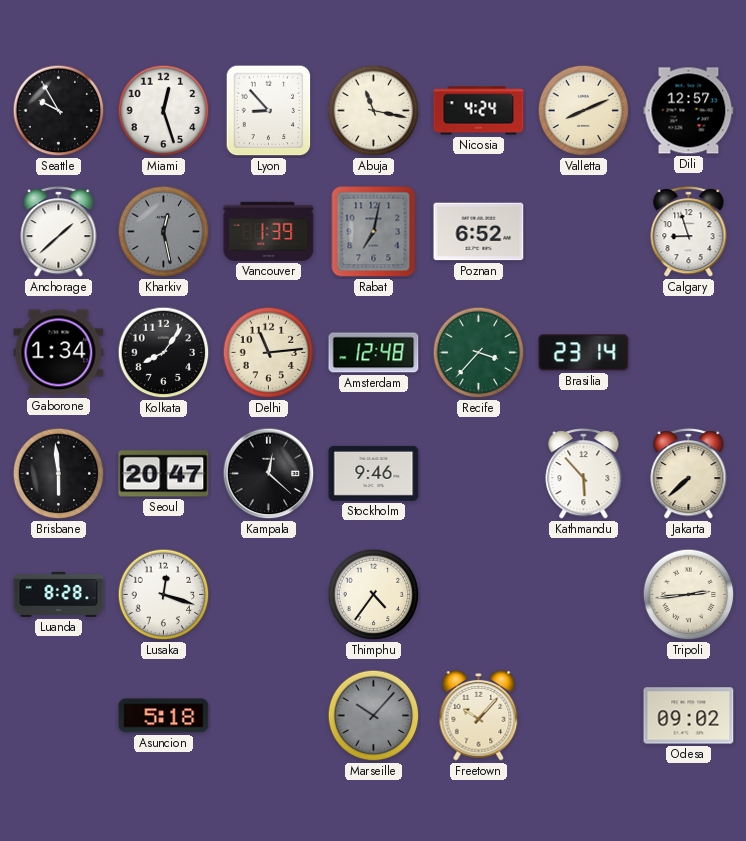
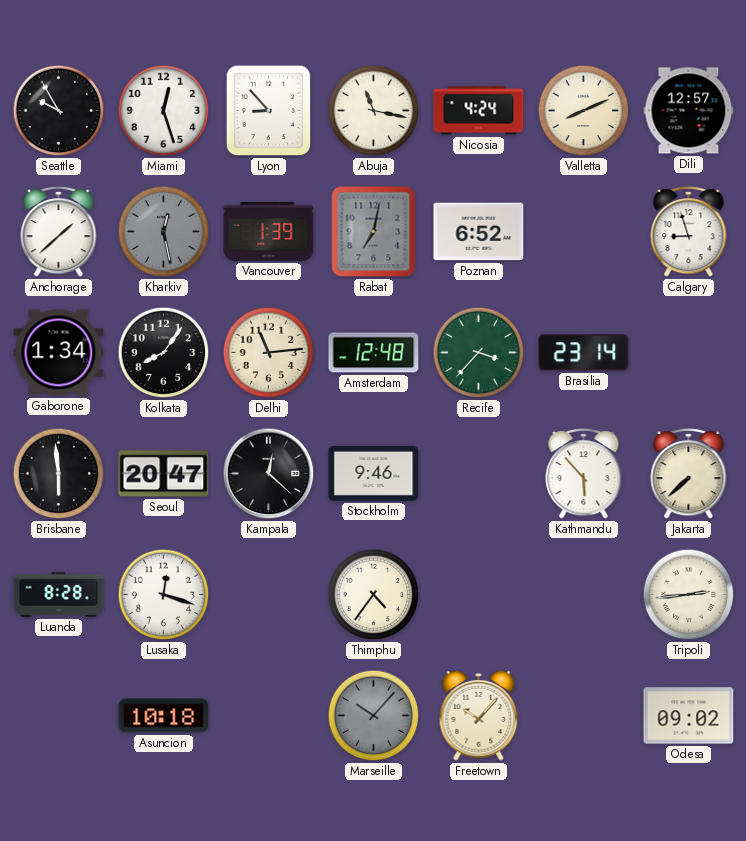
Asuncion: 5:18 -> 10:18 (164, 716)
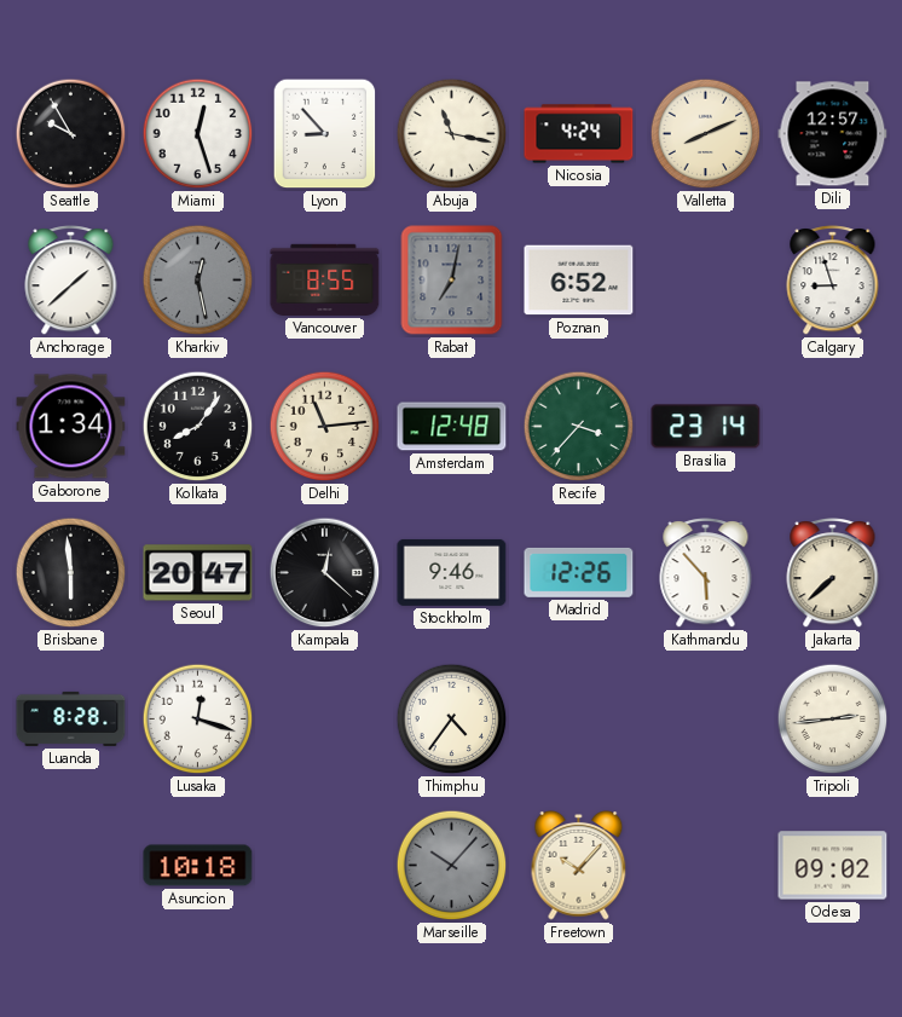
Vancouver: 1:39 -> 8:55 (325, 279)
Madrid: none -> 12:26 (579, 572)
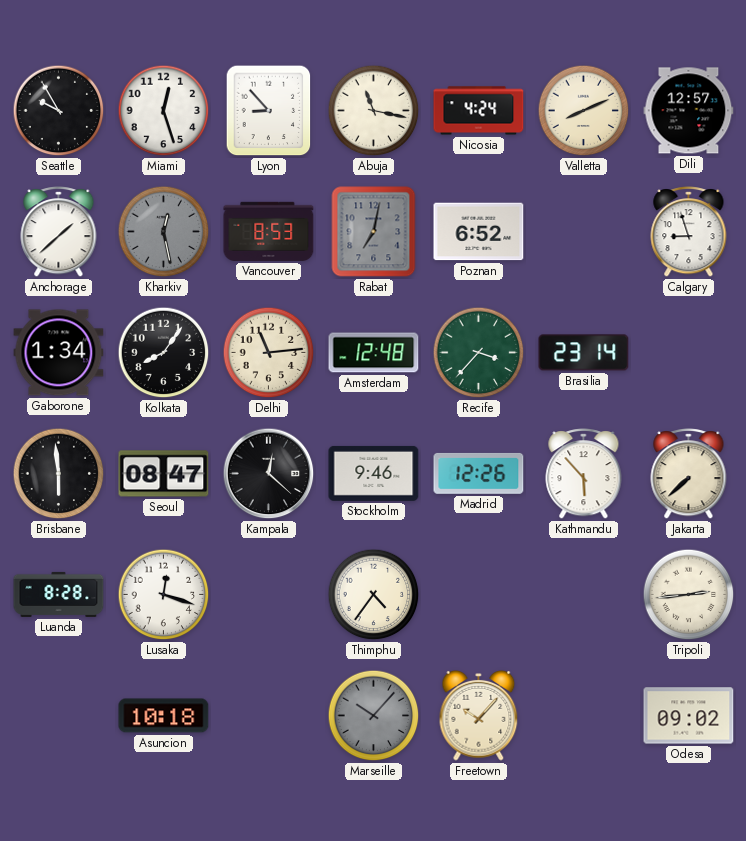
Vancouver: 8:55 -> 8:53 (269, 231)
Seoul: 20:47 -> 08:47 (164, 474)
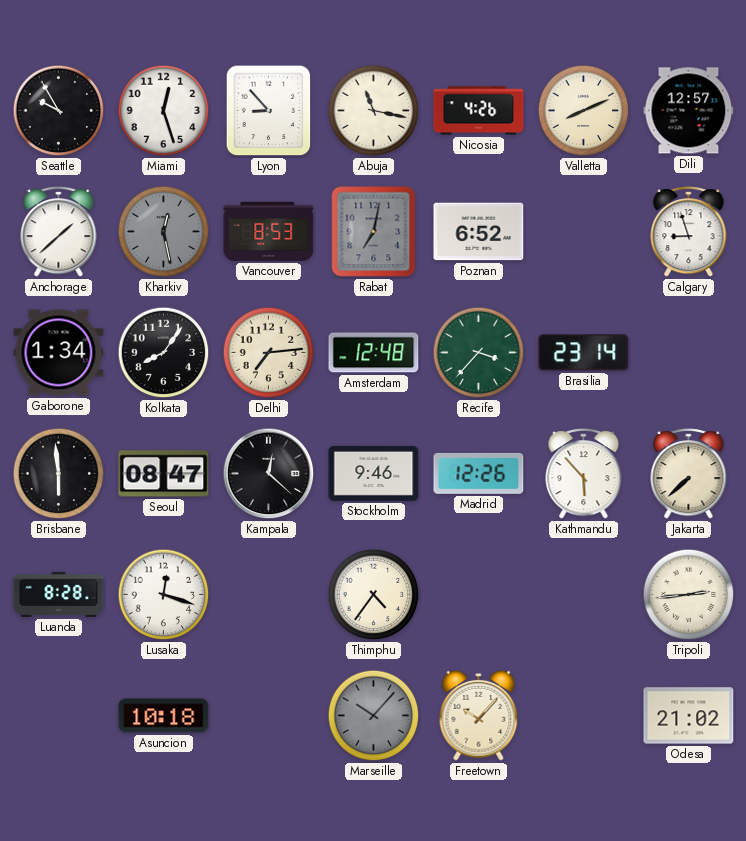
Nicosia: 4:24 -> 4:26 (479, 111)
Delhi: 11:14 -> 7:14 (269, 353)
Odesa: 09:02 -> 21:02 (689, 716)
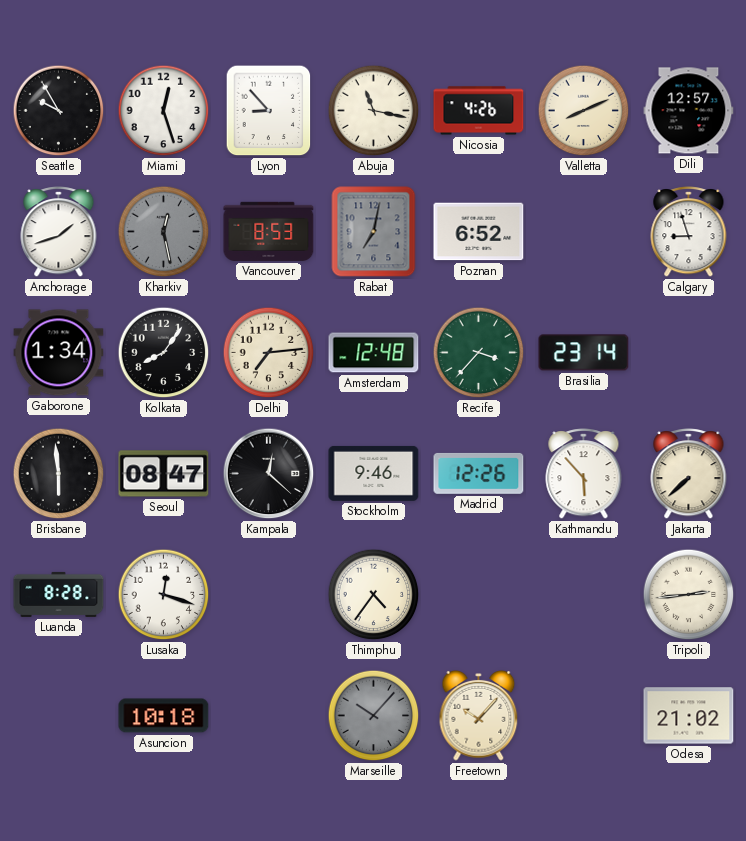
Anchorage: 1:38 -> 1:42 (59, 232)
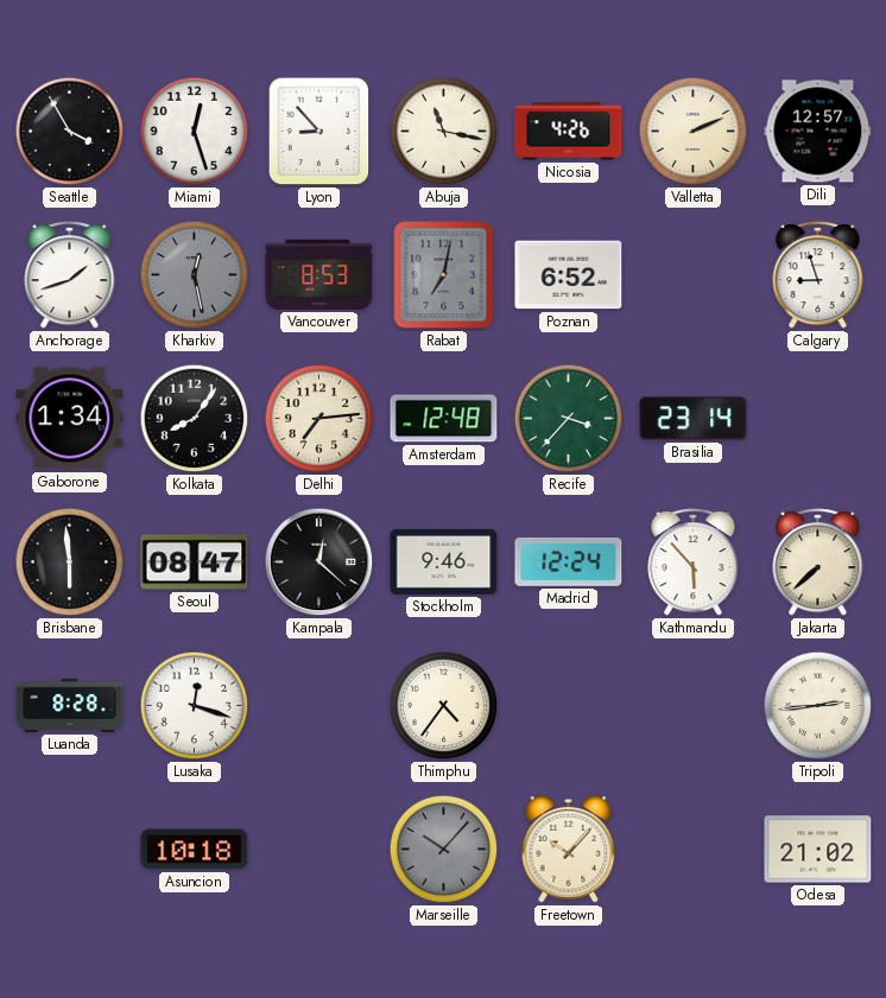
Seattle: 9:55 -> 3:55 (70, 132)
Valletta: 8:11 -> 2:11 (694, 132)
Madrid: 12:26 -> 12:24 (569, 561)
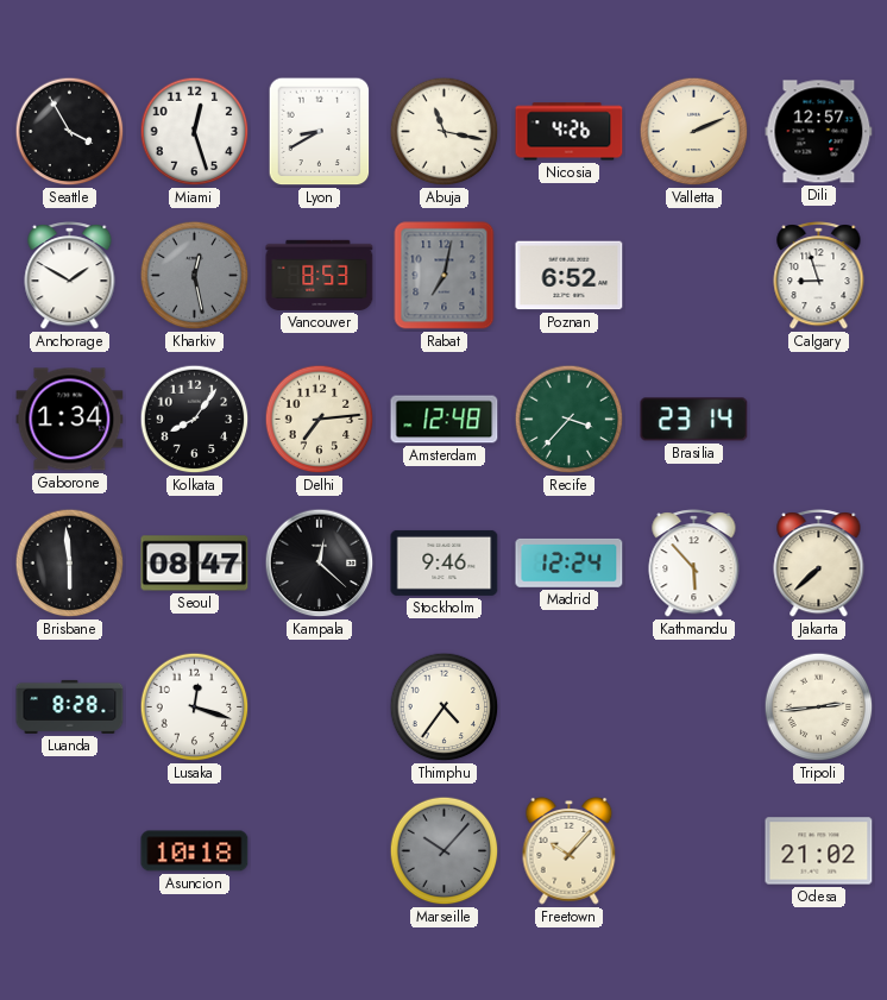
Lyon: 8:53 -> 8:40 (320, 132)
Anchorage: 1:42 -> 1:50 (70, 276)
